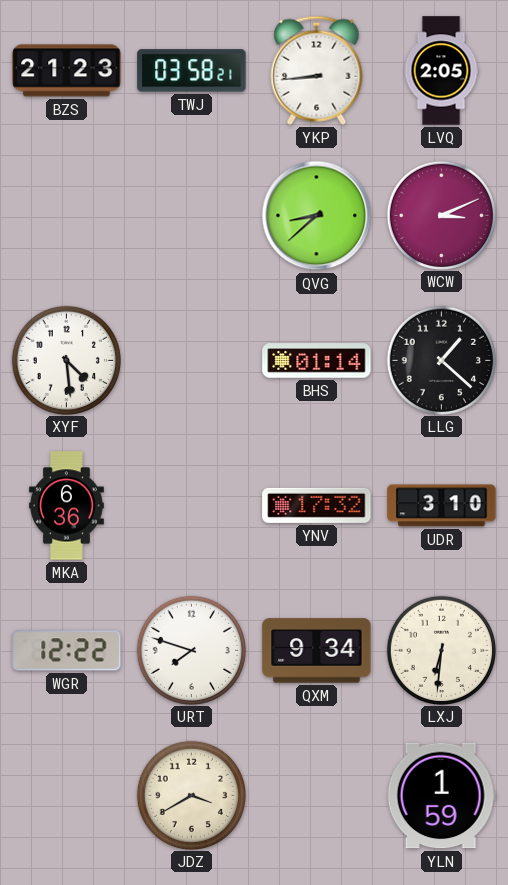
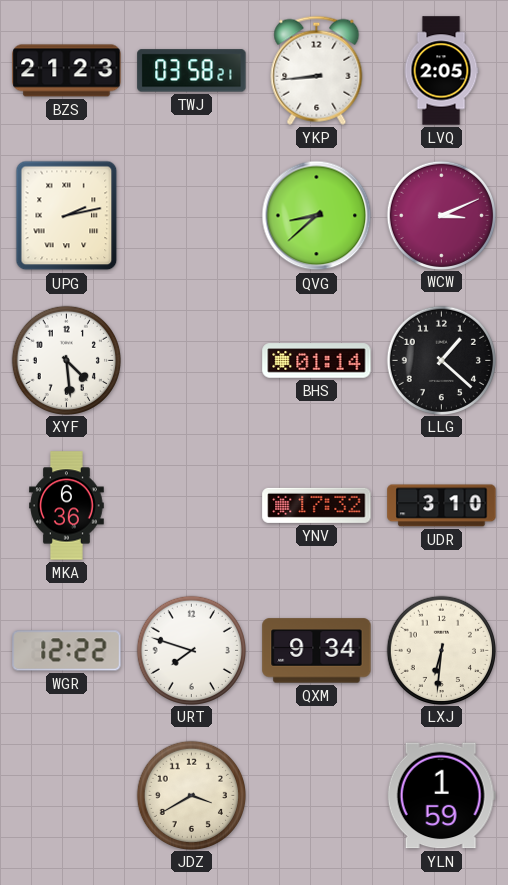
UPG: none -> 2:13 (67, 216)
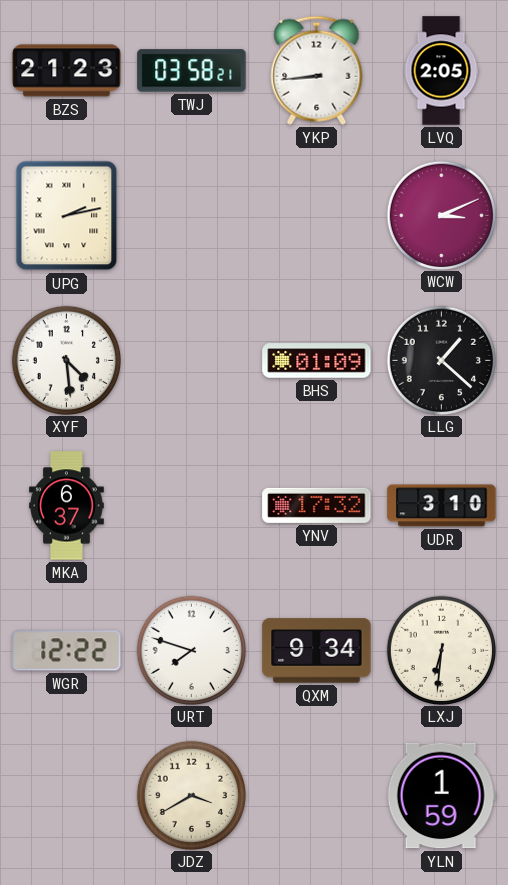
QVG: 8:38 -> none (317, 216)
BHS: 01:14 -> 01:09 (317, 361)
MKA: 6:36 -> 6:37 (67, 506)
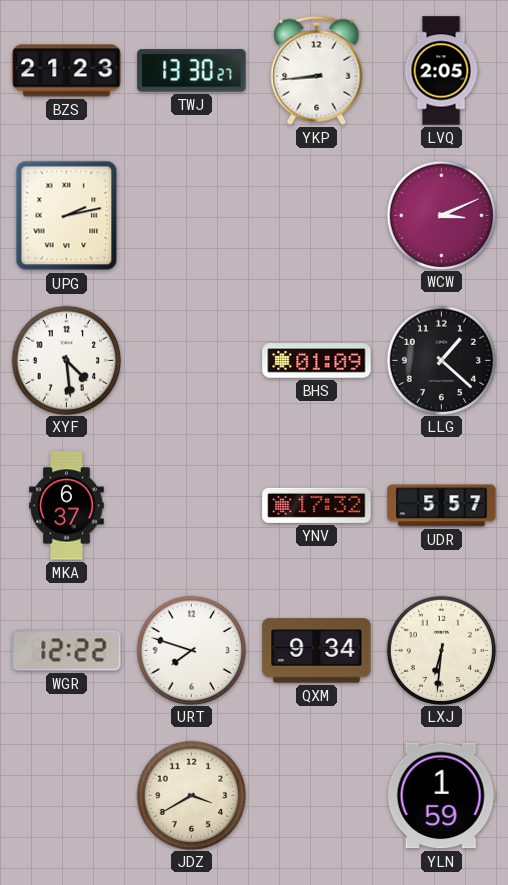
TWJ: 03:58 -> 13:30 (192, 71)
UDR: 3:10 -> 5:57 (442, 506)
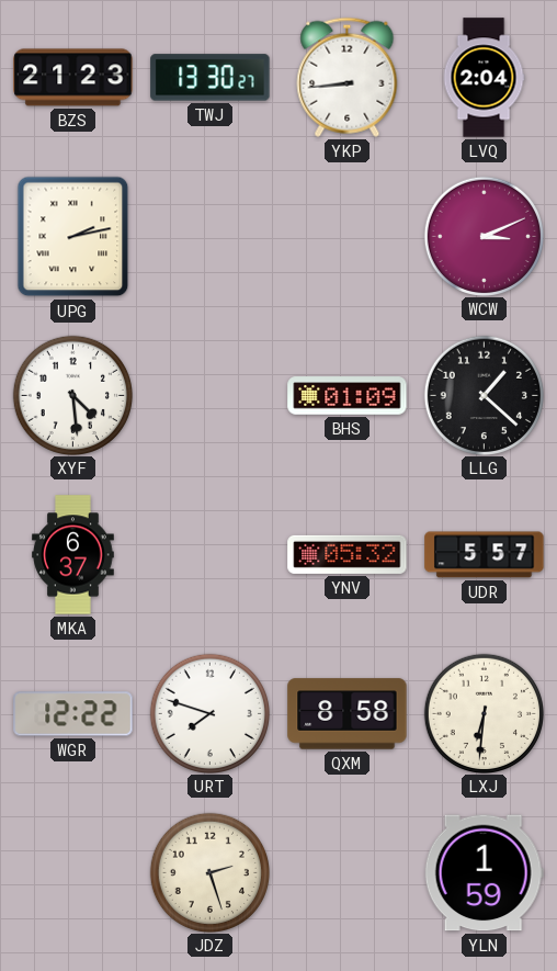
LVQ: 2:05 -> 2:04 (484, 78)
YNV: 17:32 -> 05:32 (348, 554)
QXM: 9:34 -> 8:58 (348, 714)
JDZ: 3:40 -> 2:27 (209, 872)
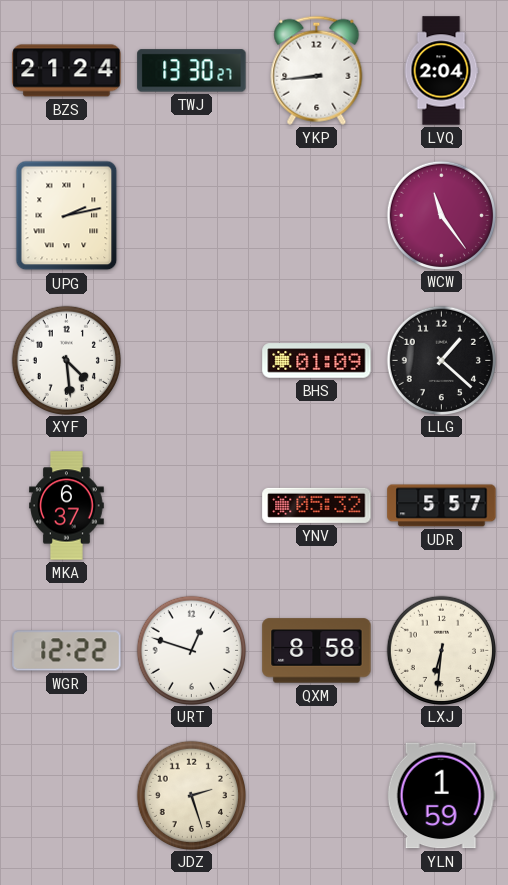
BZS: 21:23 -> 21:24 (67, 71)
WCW: 3:11 -> 11:24 (441, 215)
URT: 7:48 -> 12:48 (191, 650)
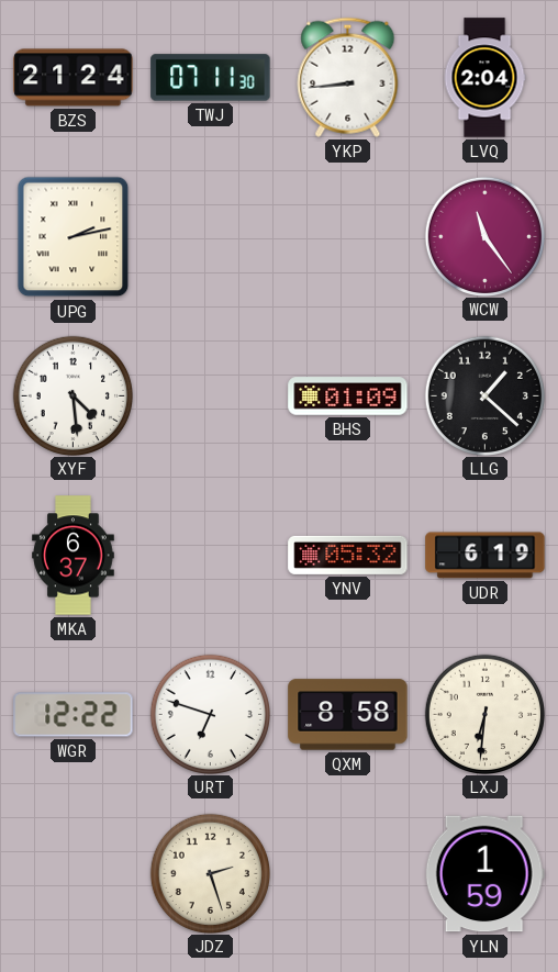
TWJ: 13:30 -> 07:11 (211, 78)
UDR: 5:57 -> 6:19 (486, 556)
URT: 12:48 -> 6:48 (210, 714)
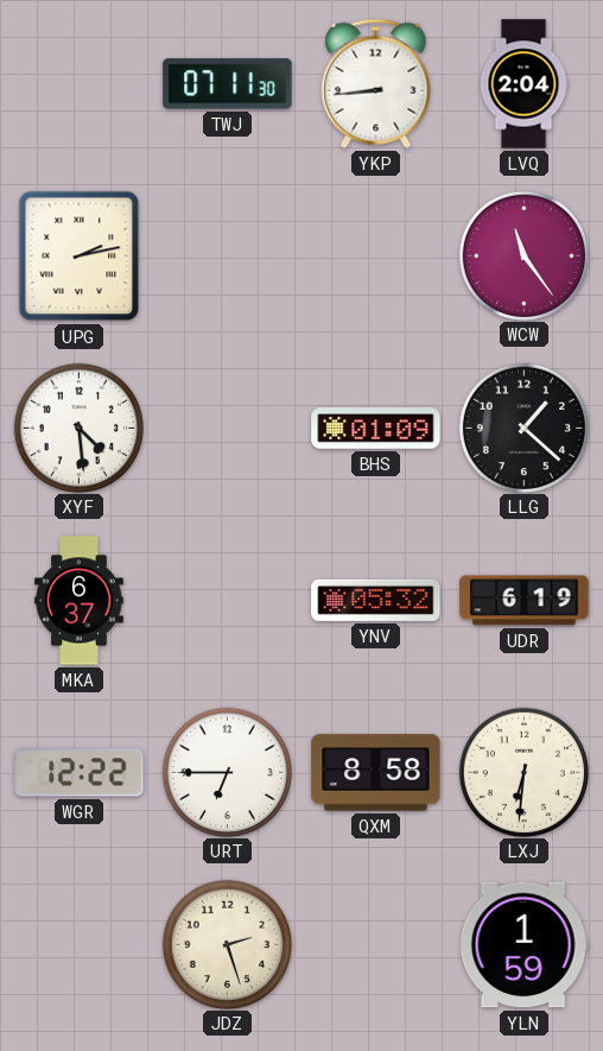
BZS: 21:24 -> none (74, 78)
URT: 6:48 -> 6:45 (227, 772)
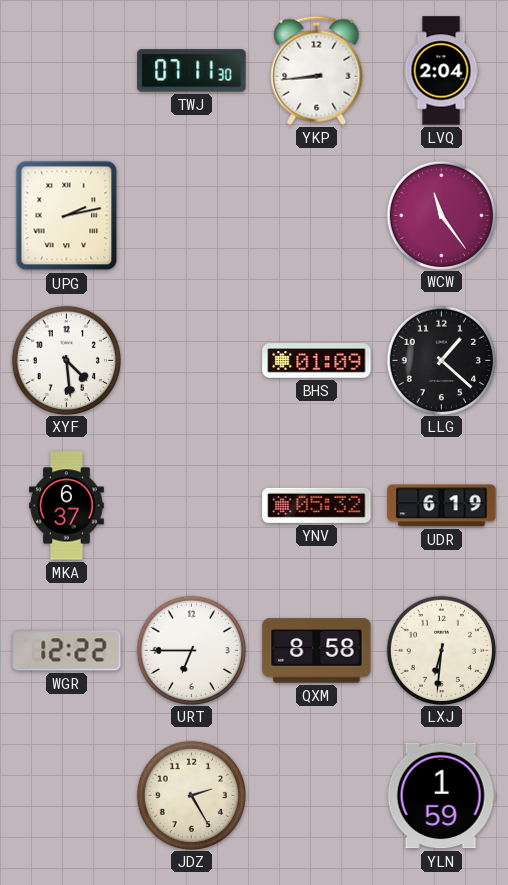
JDZ: 2:27 -> 2:25 (191, 795)
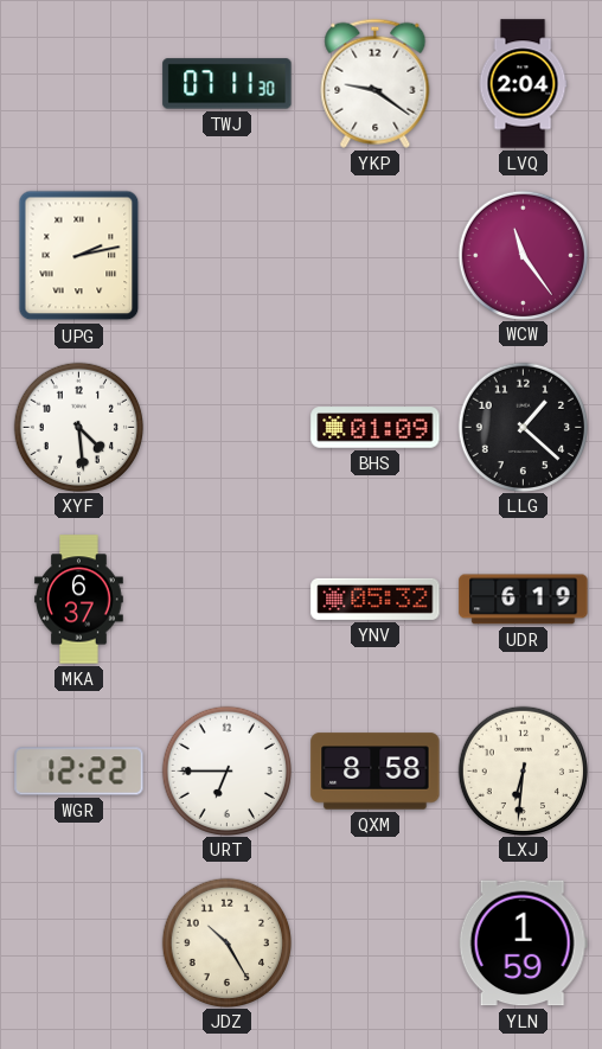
YKP: 8:44 -> 9:21 (376, 83)
JDZ: 2:25 -> 10:25 (226, 942)
